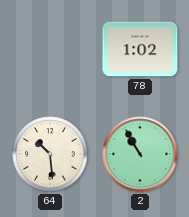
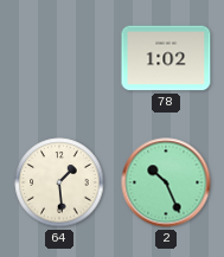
64: 10:29 -> 1:29 (59, 182)
2: 10:55 -> 10:26 (166, 182)
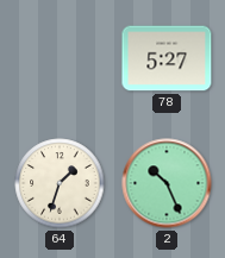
78: 1:02 -> 5:27 (167, 58)
64: 1:29 -> 1:33 (60, 183)
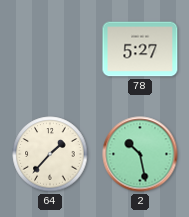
64: 1:33 -> 1:37 (50, 154)
2: 10:26 -> 10:28 (140, 154)
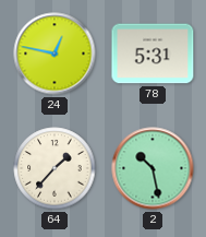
24: none -> 12:47 (54, 54)
78: 5:27 -> 5:31 (153, 54)
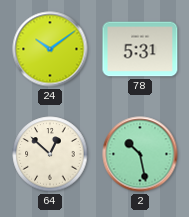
24: 12:47 -> 10:09 (50, 49)
64: 1:37 -> 12:52 (50, 154)
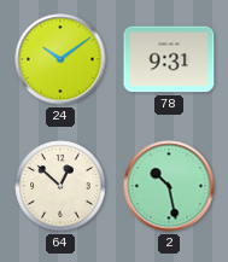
78: 5:31 -> 9:31 (169, 59)
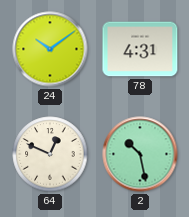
78: 9:31 -> 4:31 (140, 49)
64: 12:52 -> 12:49 (50, 154)
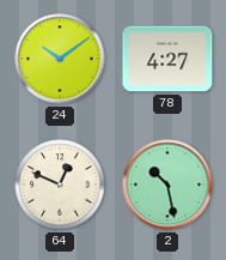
78: 4:31 -> 4:27 (167, 59)
